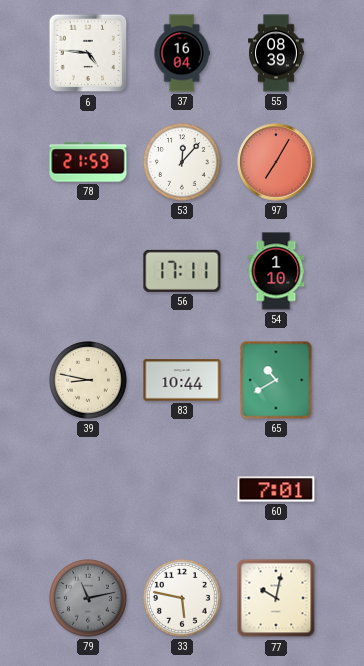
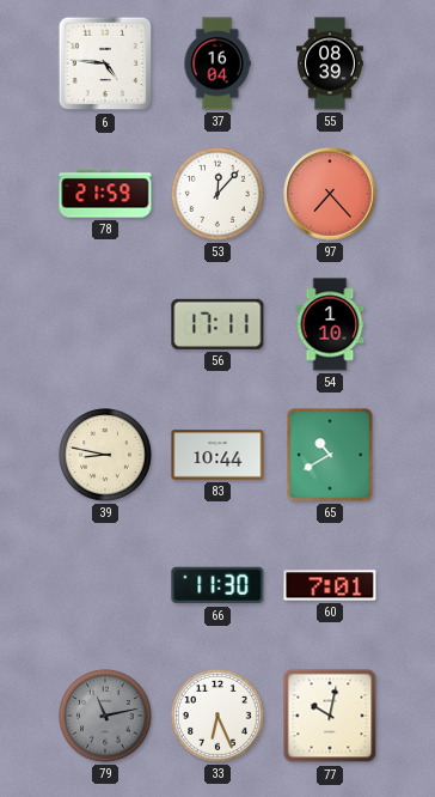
97: 7:05 -> 7:23 (330, 194)
66: none -> 11:30 (217, 585)
33: 5:47 -> 6:26 (219, 717)
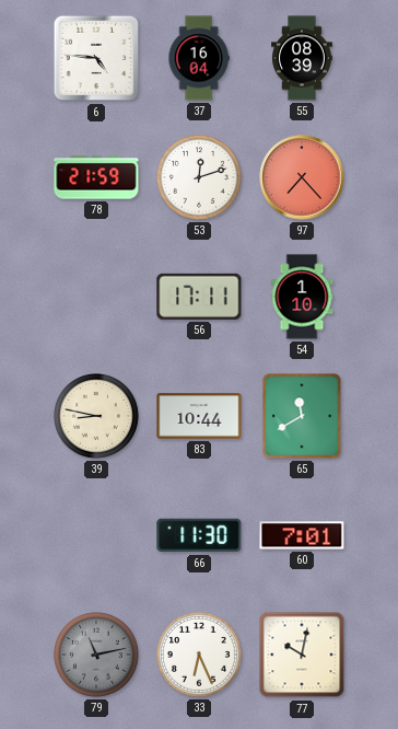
53: 12:07 -> 12:12 (200, 178)
65: 10:40 -> 11:40 (302, 416)
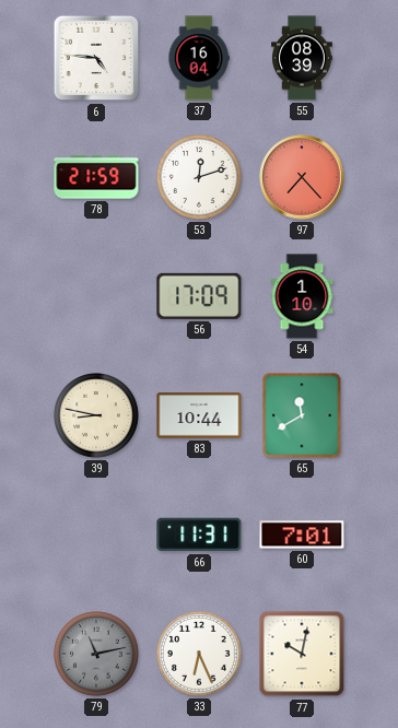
56: 17:11 -> 17:09 (199, 296)
66: 11:30 -> 11:31 (199, 535)
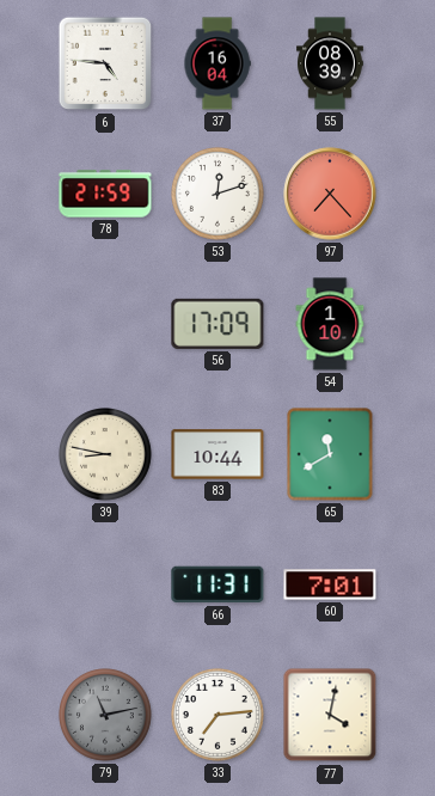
33: 6:26 -> 7:14 (219, 716)
77: 10:02 -> 4:02 (330, 715)
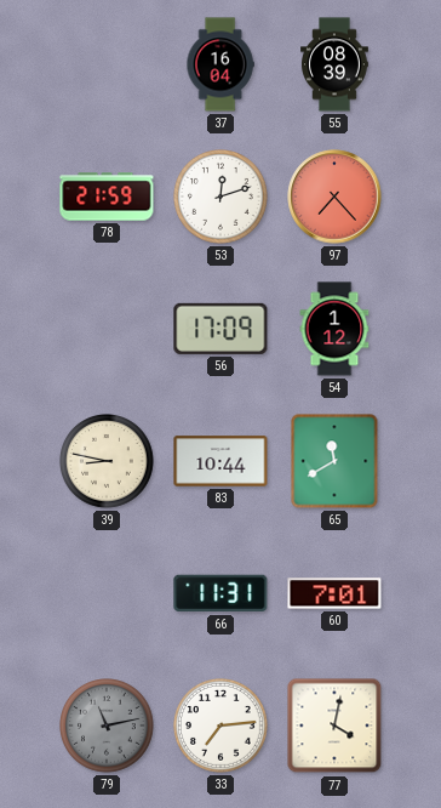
6: 4:46 -> none (105, 63)
54: 1:10 -> 1:12 (334, 329)
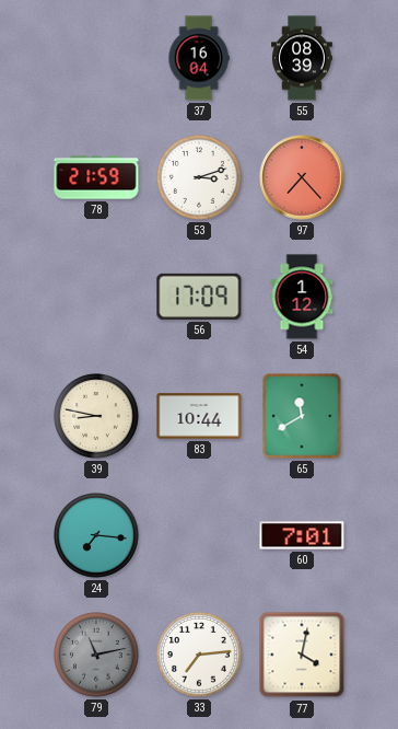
53: 12:12 -> 3:12 (200, 178)
24: none -> 7:16 (97, 536)
66: 11:31 -> none (220, 593)
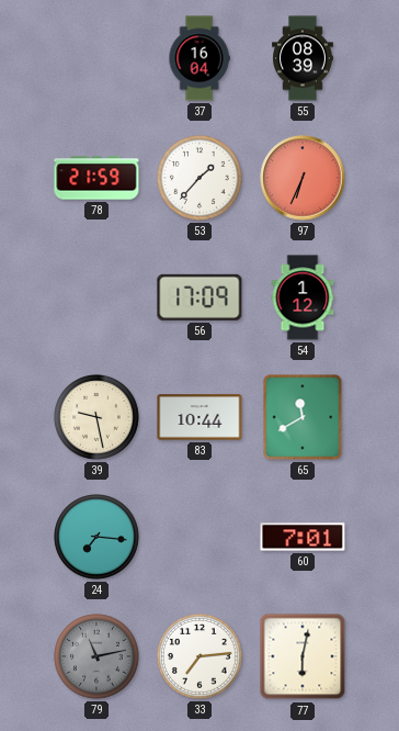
53: 3:12 -> 1:37 (201, 179)
97: 7:23 -> 6:34 (303, 178)
39: 8:47 -> 9:28 (98, 418)
77: 4:02 -> 6:02 (303, 656)
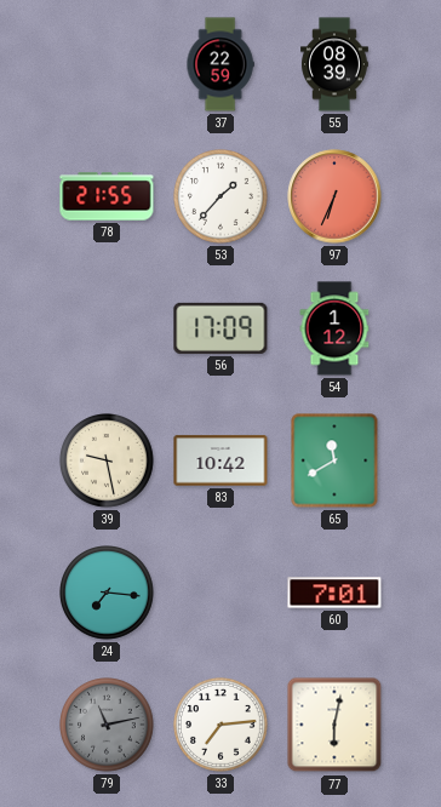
37: 16:04 -> 22:59 (220, 64)
78: 21:59 -> 21:55 (107, 196)
83: 10:44 -> 10:42 (220, 460)
